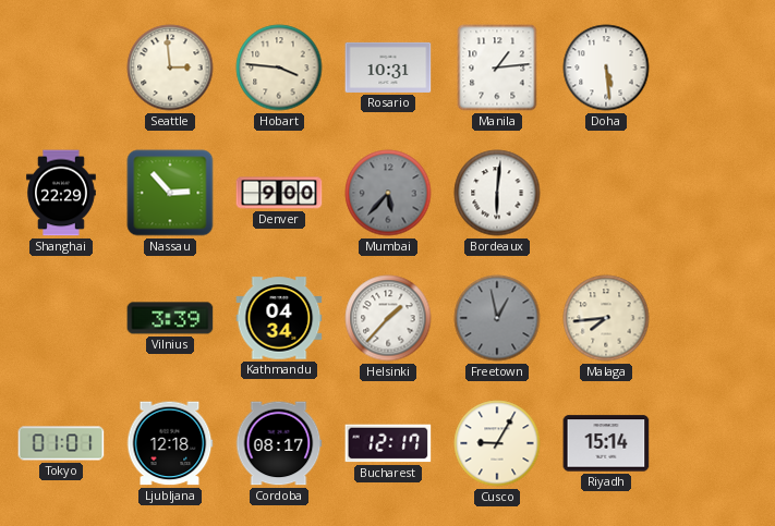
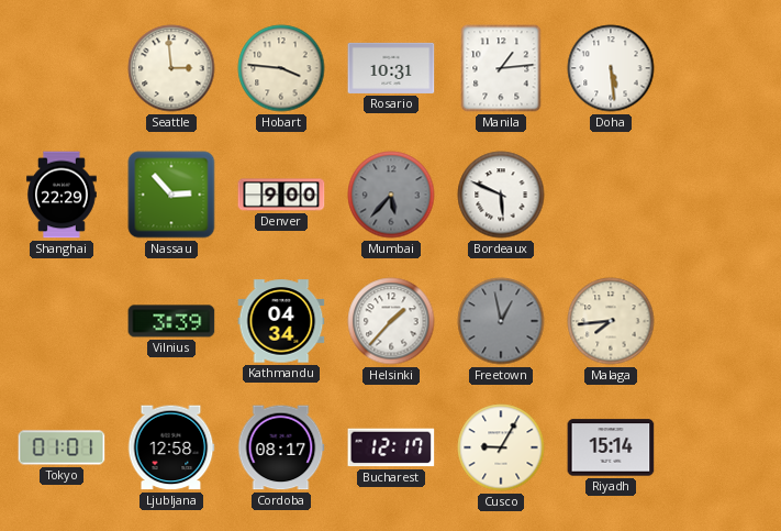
Bordeaux: 6:01 -> 5:49 (501, 195)
Ljubljana: 12:18 -> 12:58 (171, 447)
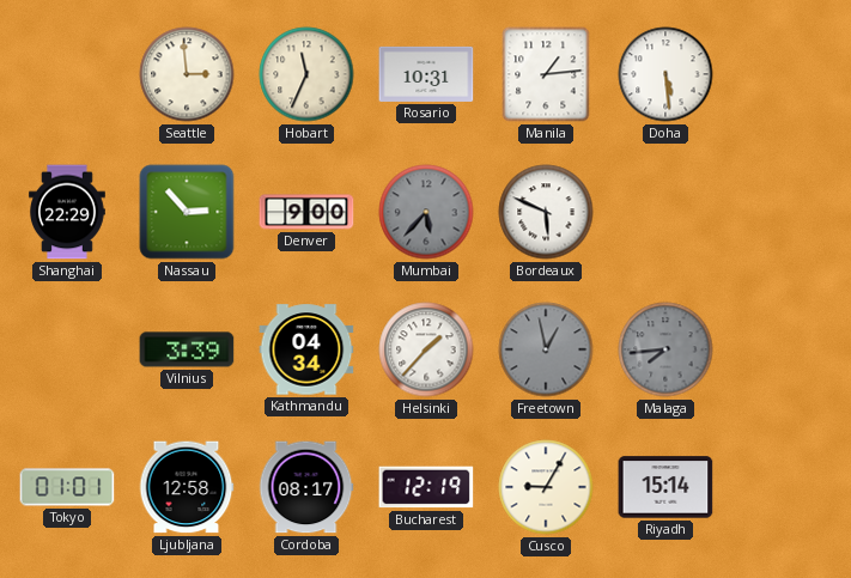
Hobart: 3:46 -> 11:34 (306, 74)
Malaga dial: cream -> grey (665, 349)
Bucharest: 12:17 -> 12:19 (426, 487)
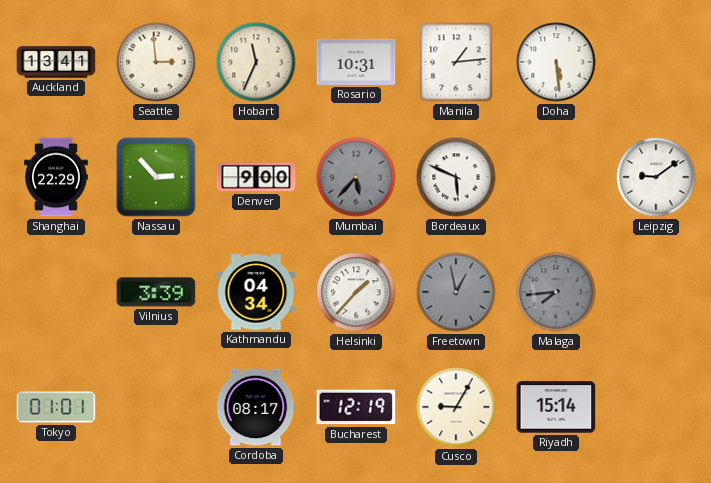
Auckland: none -> 13:41 (56, 62)
Leipzig: none -> 9:09 (656, 177)
Ljubljana: 12:58 -> none (187, 487)
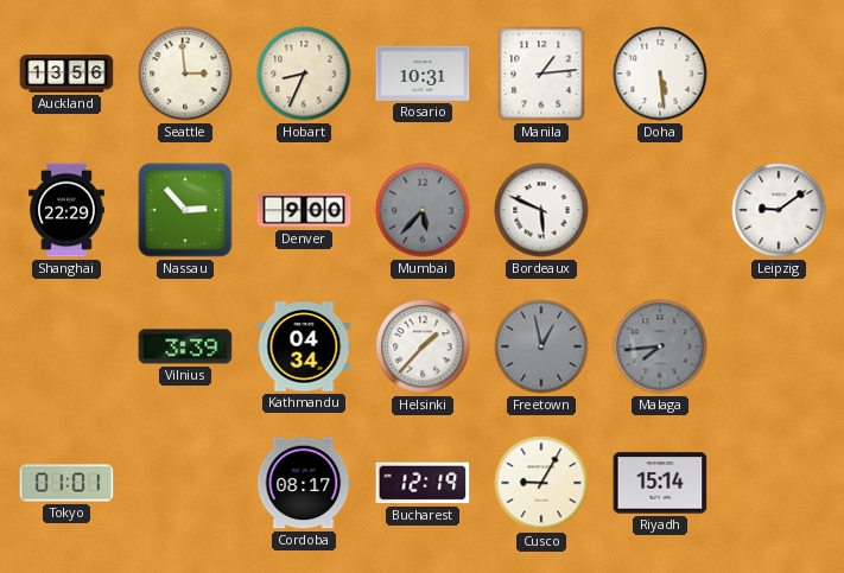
Auckland: 13:41 -> 13:56 (66, 74)
Hobart: 11:34 -> 8:34 (304, 74)
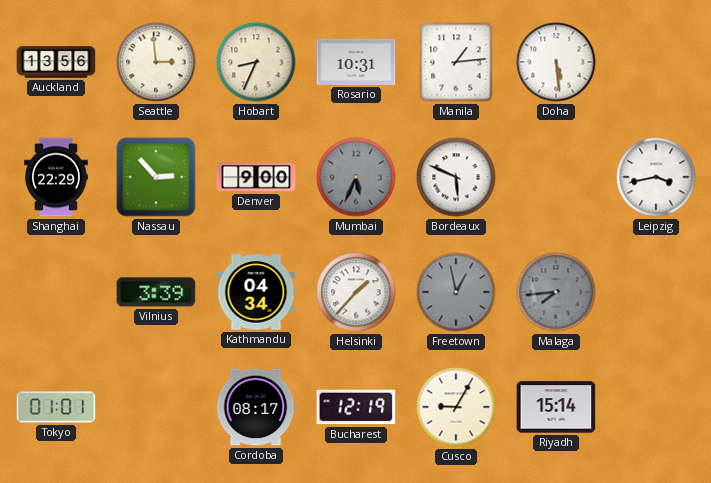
Mumbai: 5:37 -> 5:34 (356, 177)
Leipzig: 9:09 -> 3:43 (656, 177)
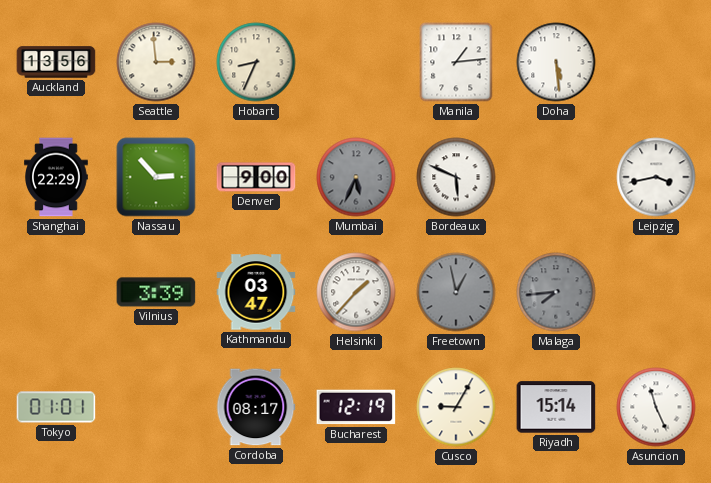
Rosario: 10:31 -> none (356, 62)
Kathmandu: 04:34 -> 03:47 (256, 292)
Asuncion: none -> 11:26 (656, 407)
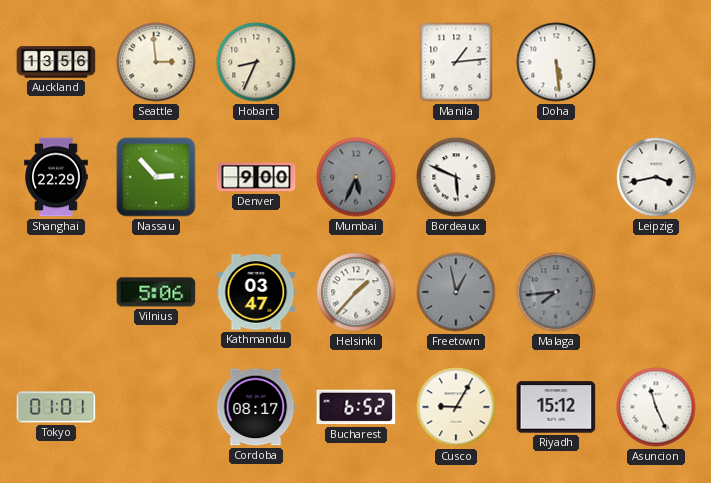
Vilnius: 3:39 -> 5:06 (156, 292)
Bucharest: 12:19 -> 6:52 (356, 407)
Riyadh: 15:14 -> 15:12 (556, 407)
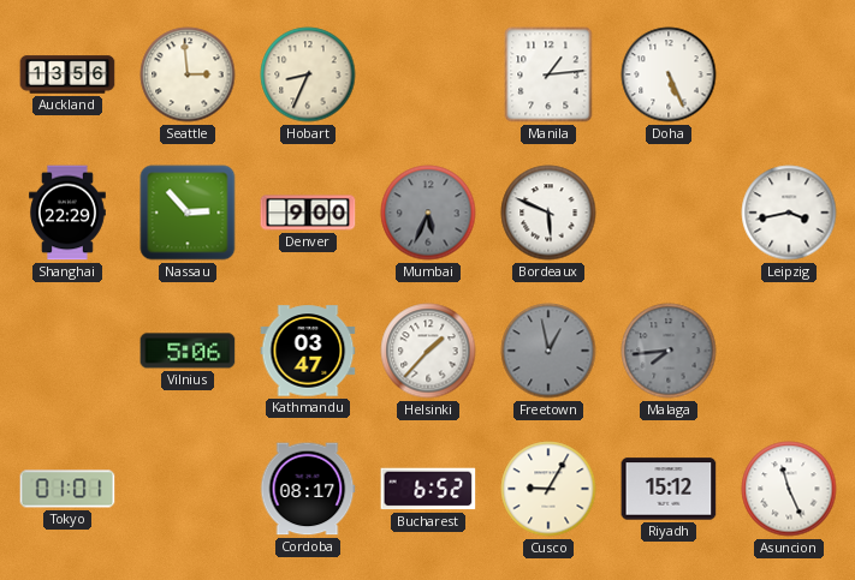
Doha: 5:29 -> 5:26 (669, 74)
